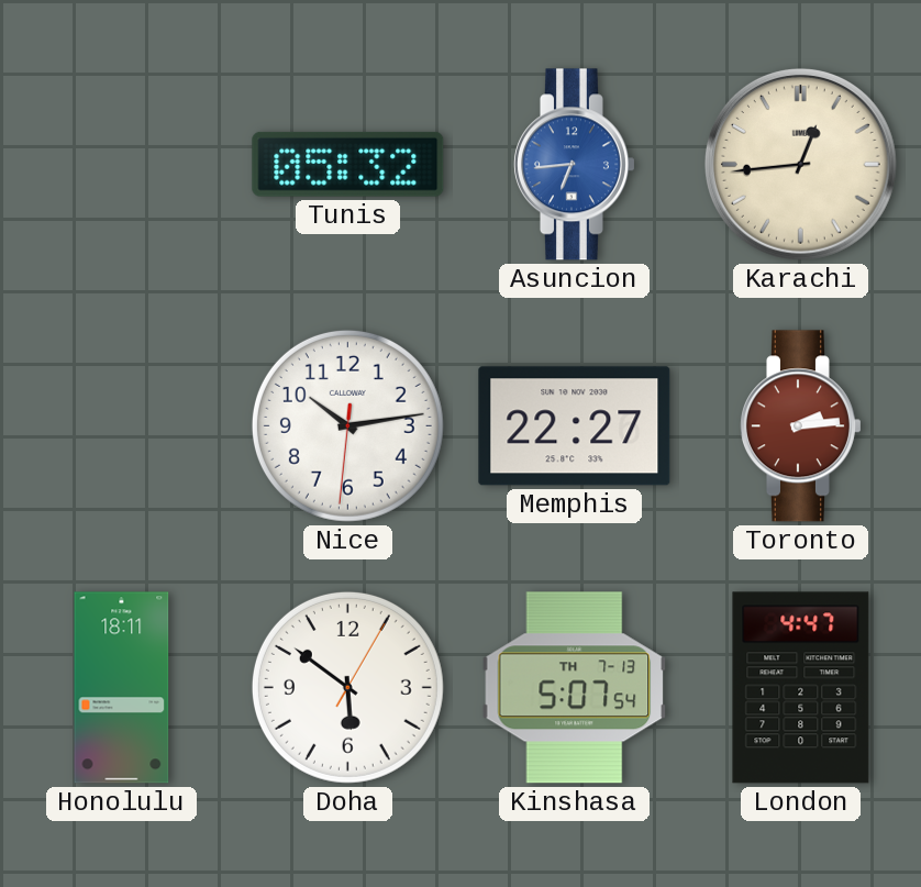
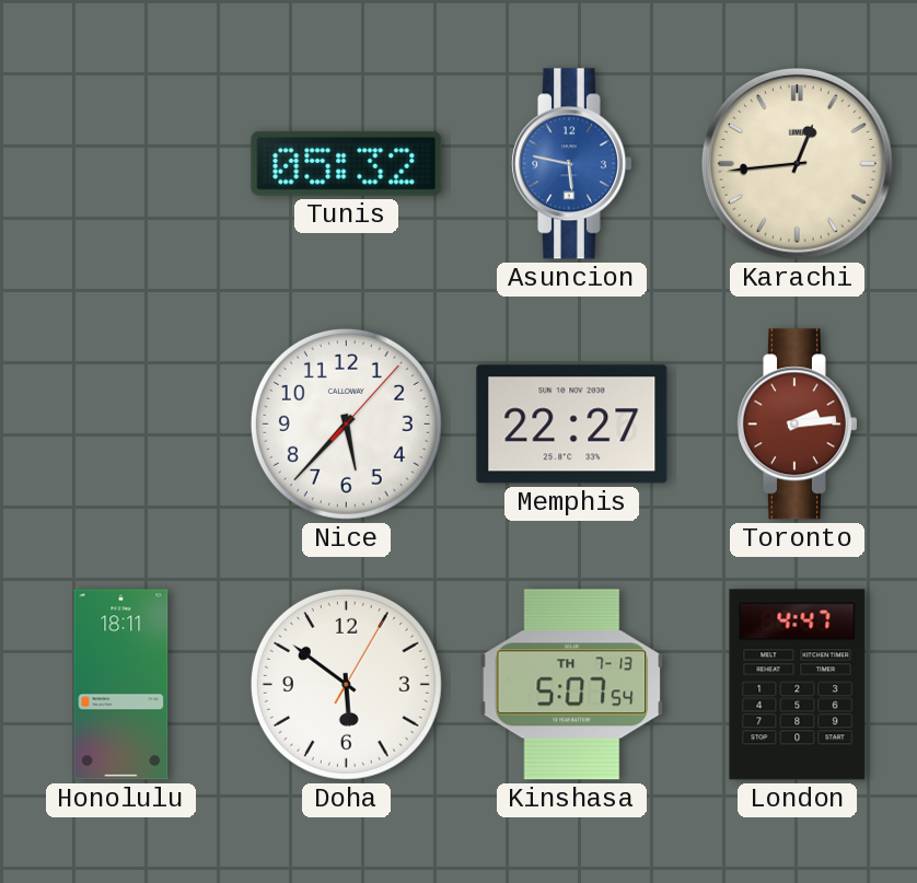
Asuncion: 6:44 -> 5:47 (571, 164)
Nice: 10:13 -> 5:37 (346, 423)
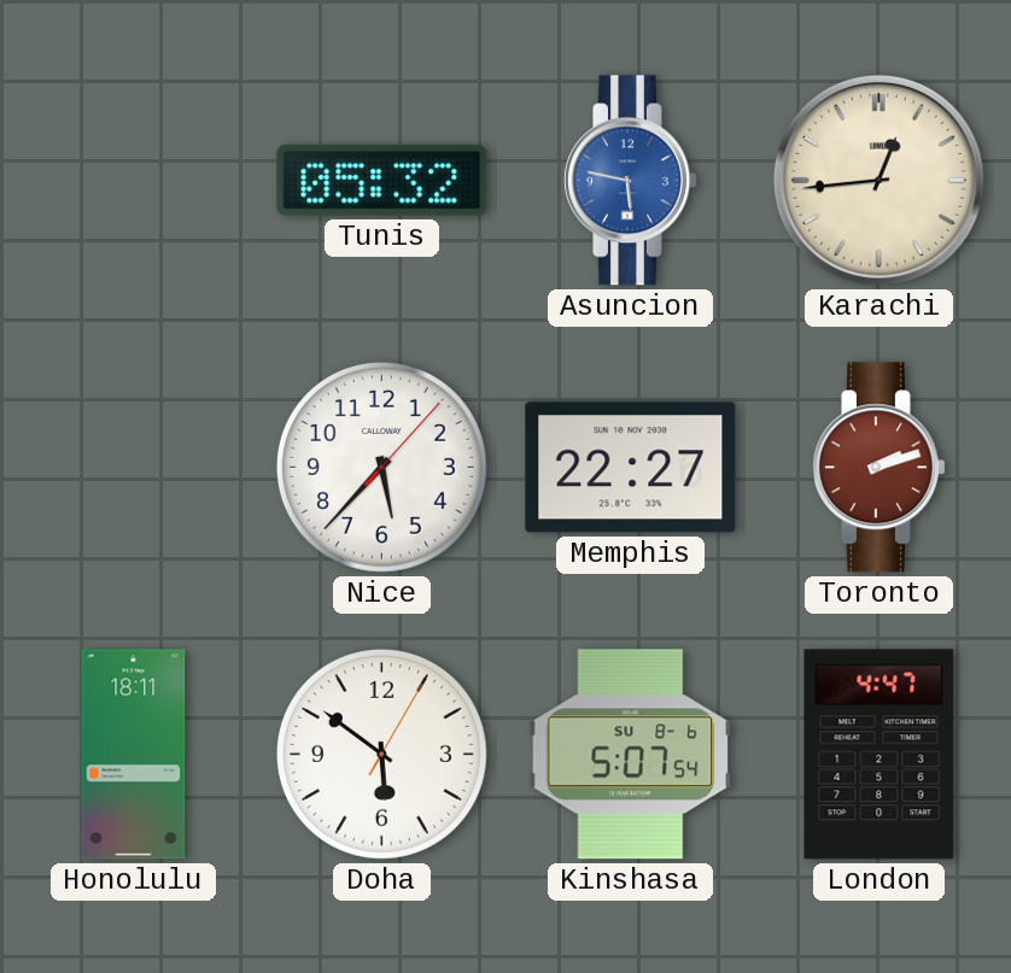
Toronto: 2:14 -> 2:12 (878, 468)
Kinshasa date: TH 7-13 -> SU 8-6 (631, 755)
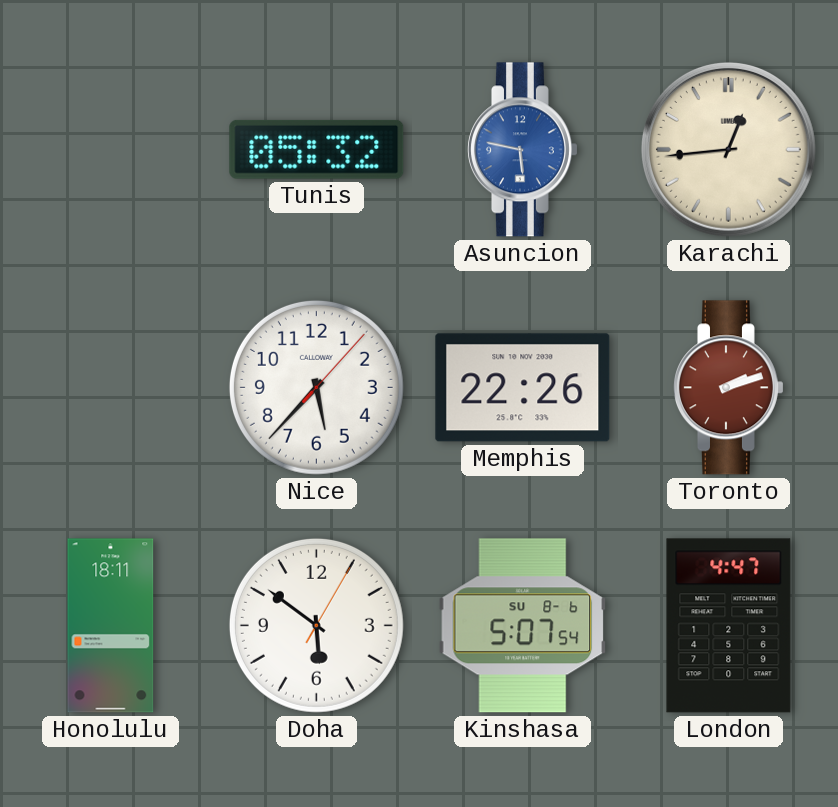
Memphis: 22:27 -> 22:26 (523, 388)
